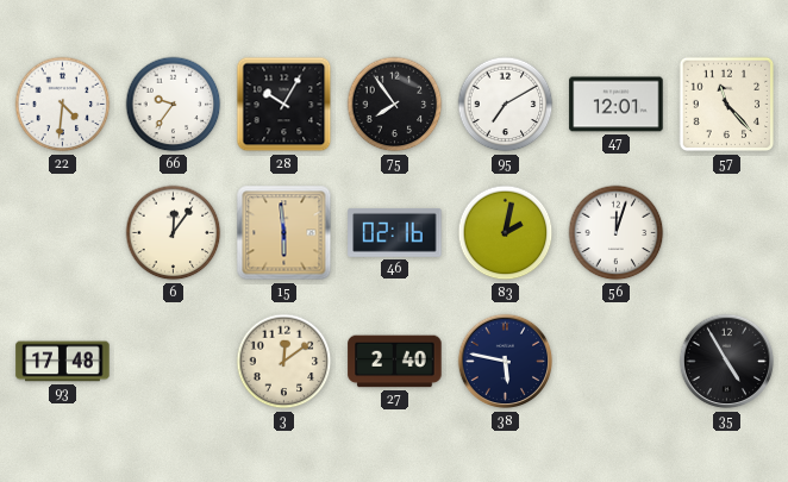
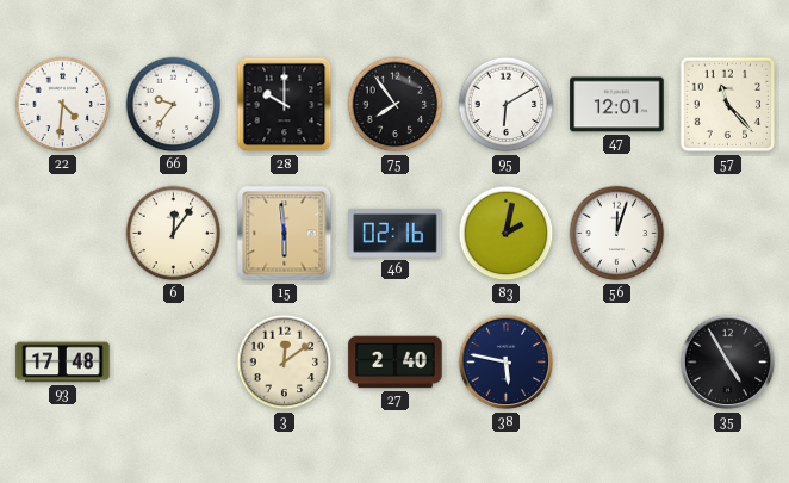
28: 10:05 -> 10:00 (285, 105)
95: 7:10 -> 6:10 (507, 105)
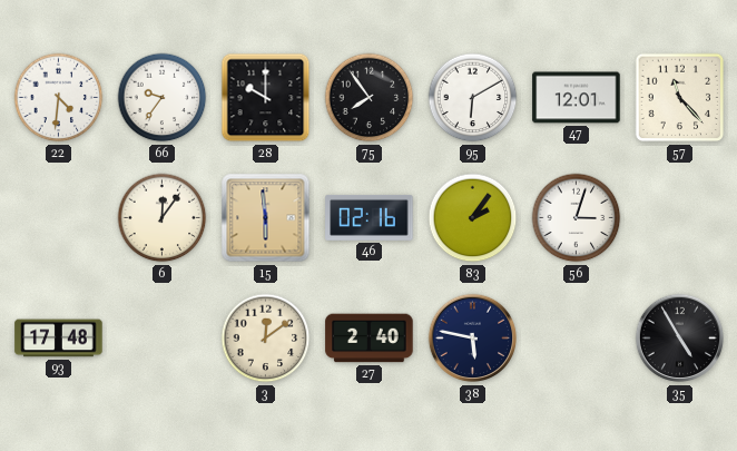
83: 2:02 -> 2:06 (473, 218)
56: 12:03 -> 3:03 (577, 218)
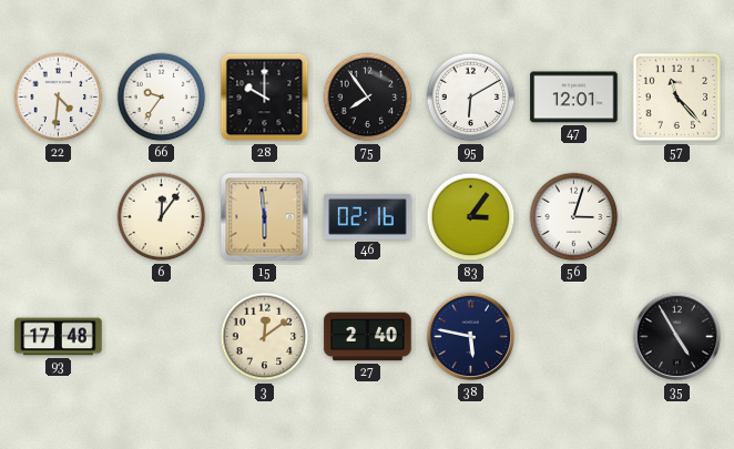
83: 2:06 -> 3:06 (471, 217)
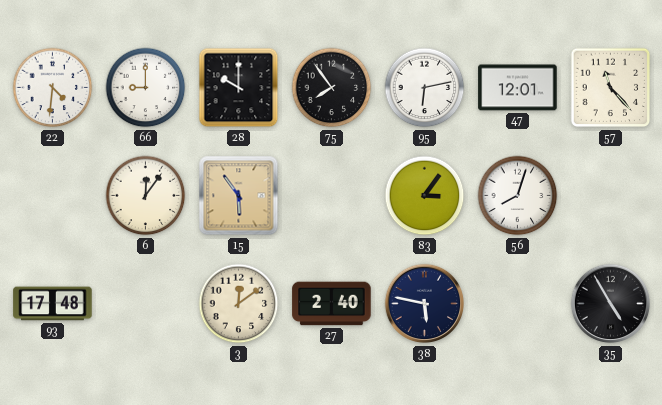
66: 9:36 -> 9:00 (146, 88)
95: 6:10 -> 6:13 (425, 88)
15: 5:59 -> 5:54 (239, 196)
46: 02:16 -> none (368, 216)
56: 3:03 -> 8:03 (518, 196)
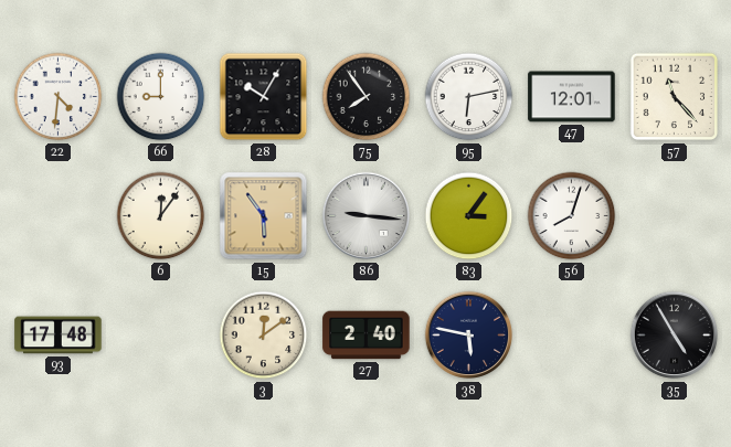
28: 10:00 -> 10:05 (264, 97)
86: none -> 9:16 (367, 216)
